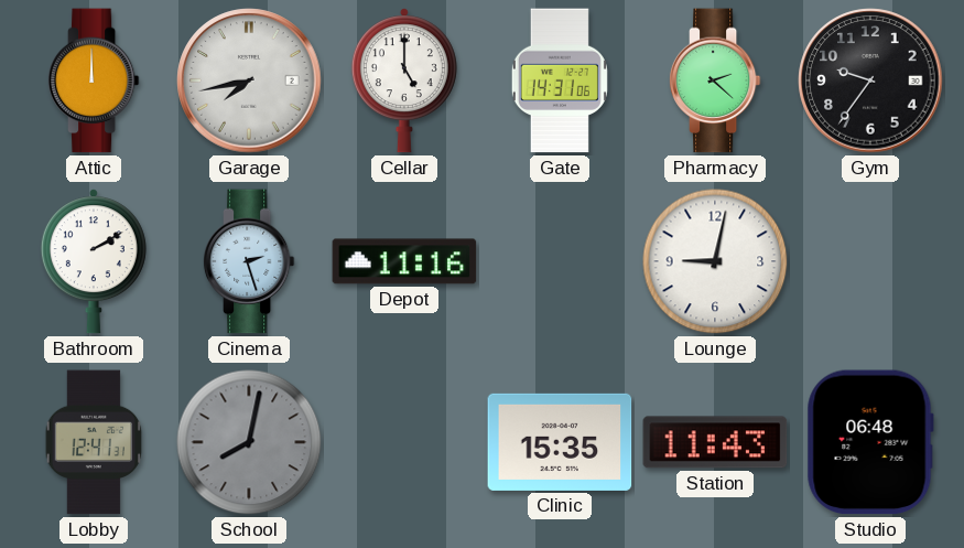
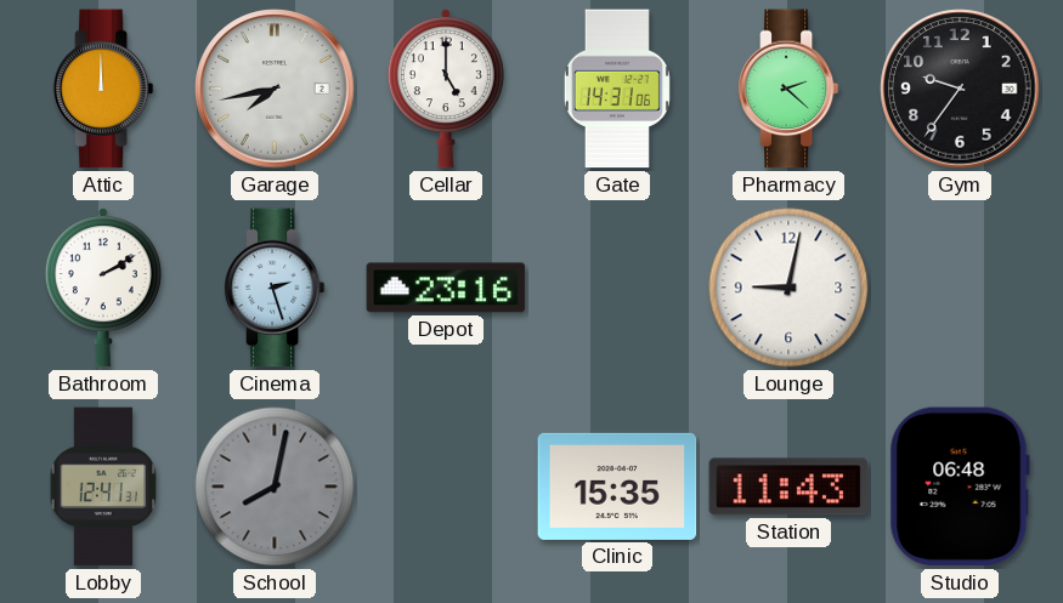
Depot: 11:16 -> 23:16 (446, 288)
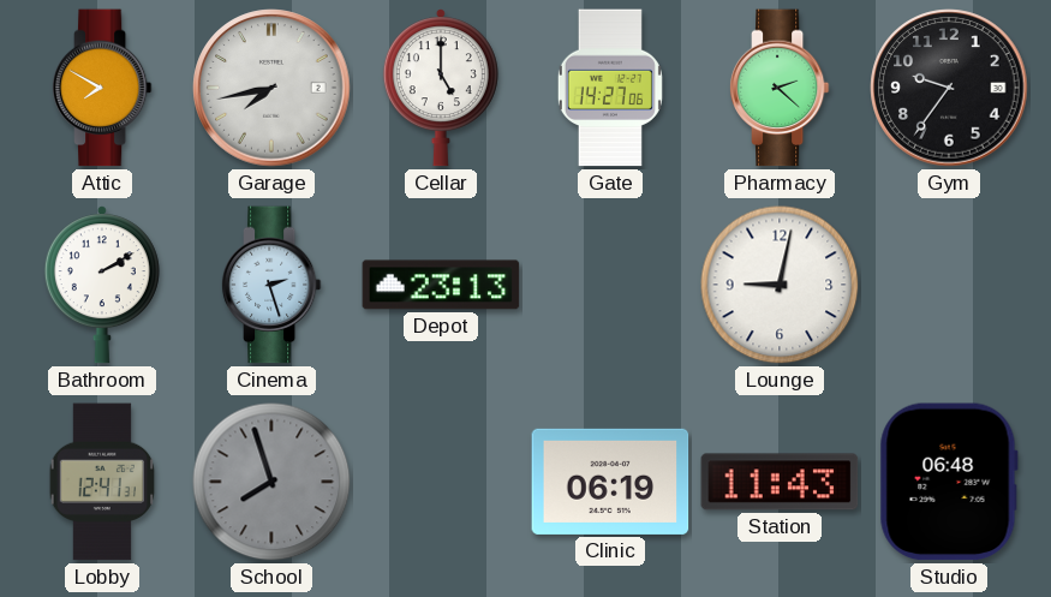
Attic: 12:00 -> 7:50 (102, 88)
Gate: 14:31 -> 14:27 (610, 88)
Depot: 23:16 -> 23:13 (441, 285)
School: 8:02 -> 7:57 (271, 482)
Clinic: 15:35 -> 06:19 (610, 482)
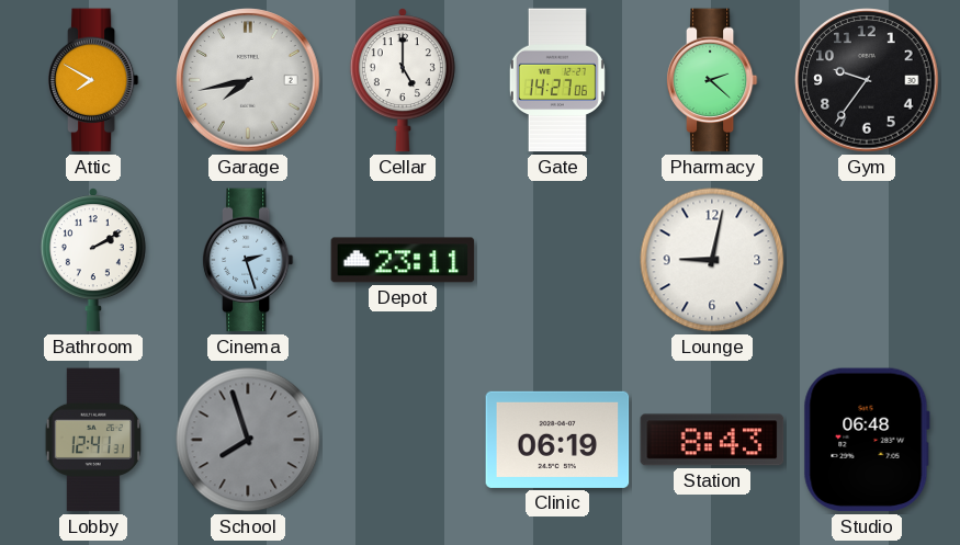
Depot: 23:13 -> 23:11 (403, 260)
Station: 11:43 -> 8:43 (712, 440)
